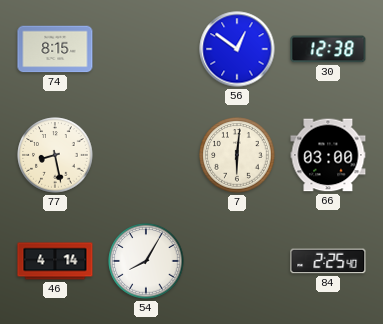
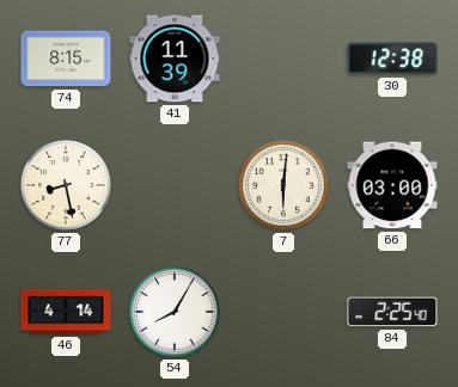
41: none -> 11:39 (175, 59)
56: 12:51 -> none (237, 49)
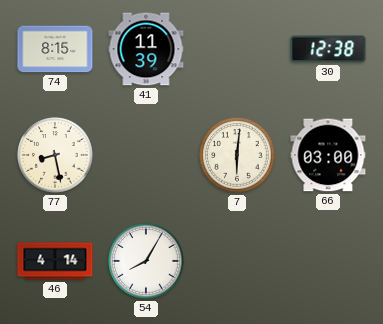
84: 2:25 -> none (392, 312)
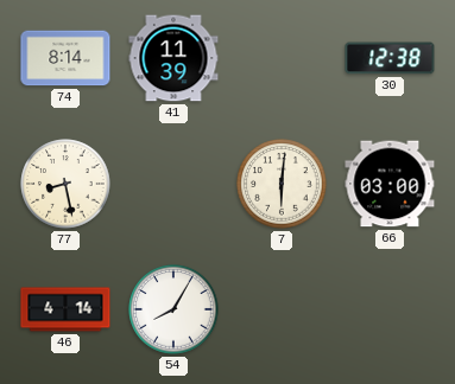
74: 8:15 -> 8:14 (65, 58)
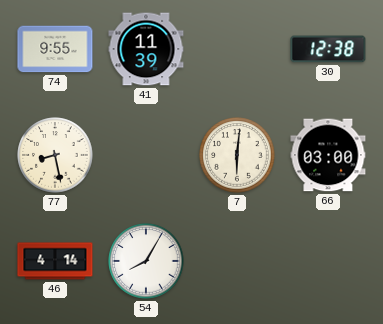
74: 8:14 -> 9:55 (55, 49)
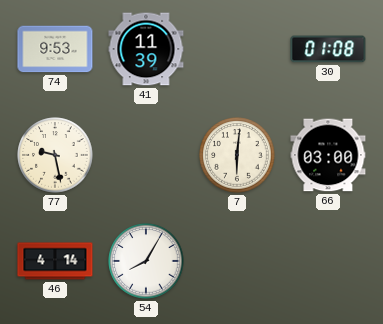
74: 9:55 -> 9:53 (55, 49)
30: 12:38 -> 01:08 (328, 49)
77: 8:28 -> 9:28 (55, 155)
